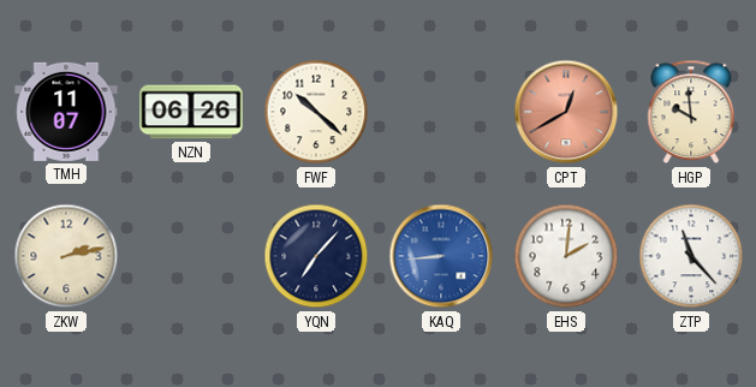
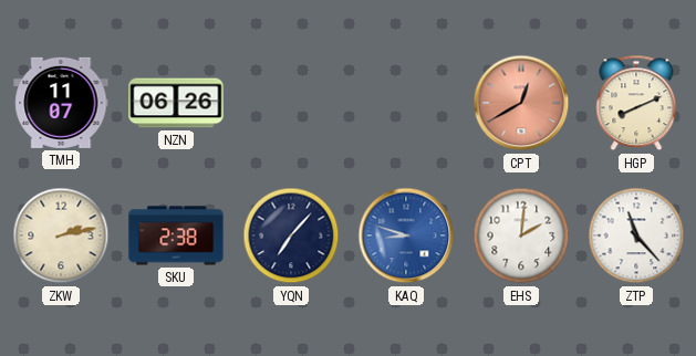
FWF: 10:22 -> none (316, 112)
HGP: 9:59 -> 8:11 (636, 103)
SKU: none -> 2:38 (176, 235)
KAQ: 8:44 -> 8:48 (406, 235)
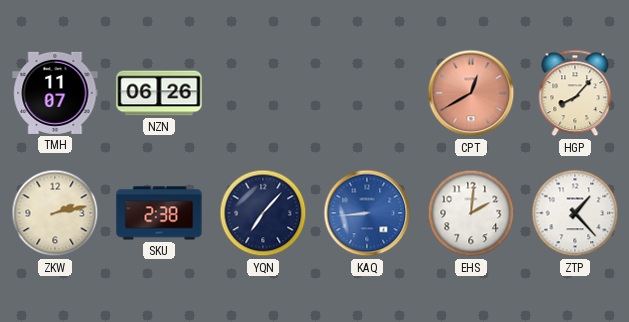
HGP: 8:11 -> 8:07 (575, 93)
KAQ: 8:48 -> 8:44 (367, 213)
ZTP: 11:23 -> 1:23 (575, 213)
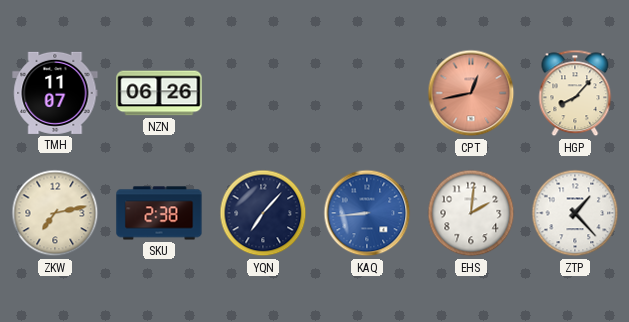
CPT: 12:40 -> 12:43 (471, 93)
ZKW: 2:13 -> 7:13 (55, 213)
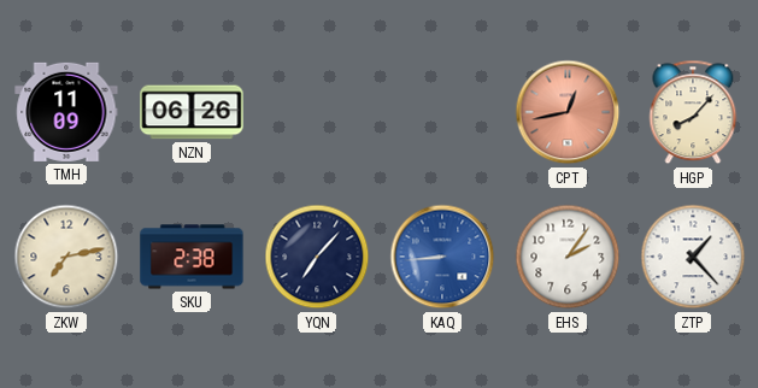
TMH: 11:07 -> 11:09 (66, 112)
EHS: 2:01 -> 2:06 (568, 257)
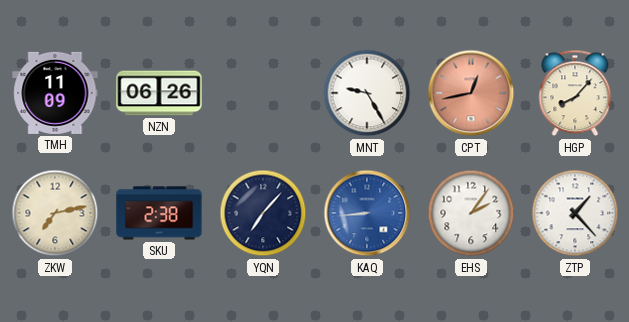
MNT: none -> 9:25 (367, 93)
